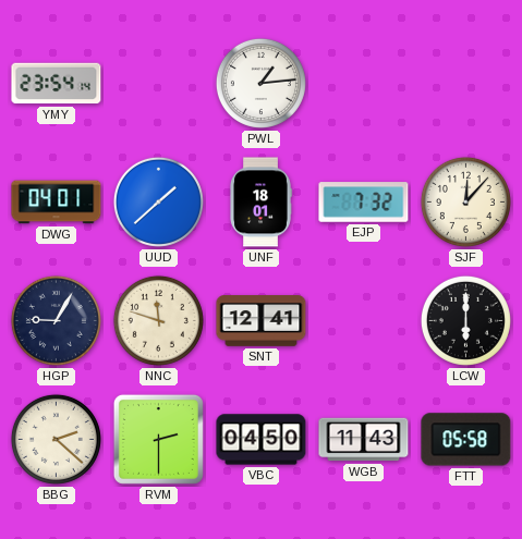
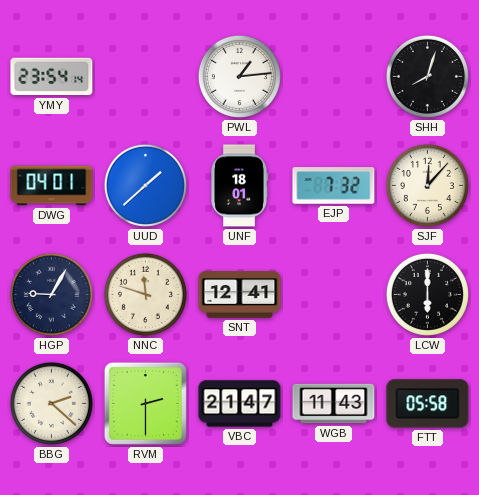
SHH: none -> 8:03 (427, 76)
VBC: 04:50 -> 21:47 (240, 404)
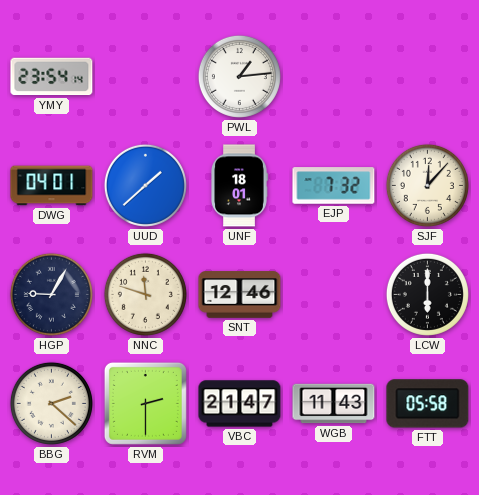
SHH: 8:03 -> none (427, 76)
SNT: 12:41 -> 12:46 (240, 295)
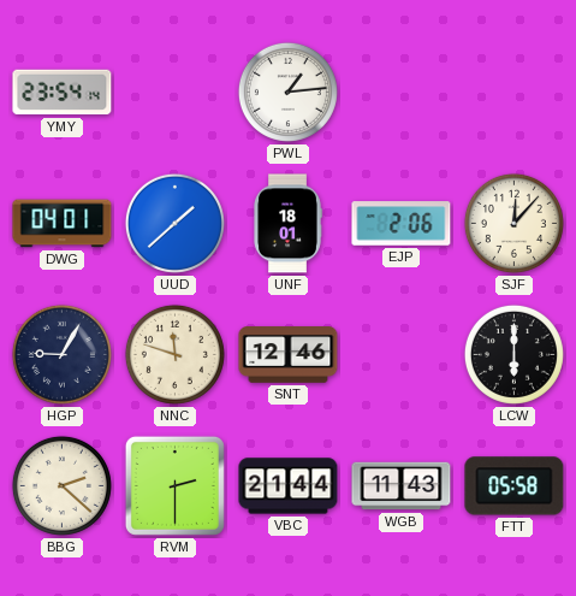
EJP: 7:32 -> 2:06 (402, 224)
VBC: 21:47 -> 21:44 (289, 486)
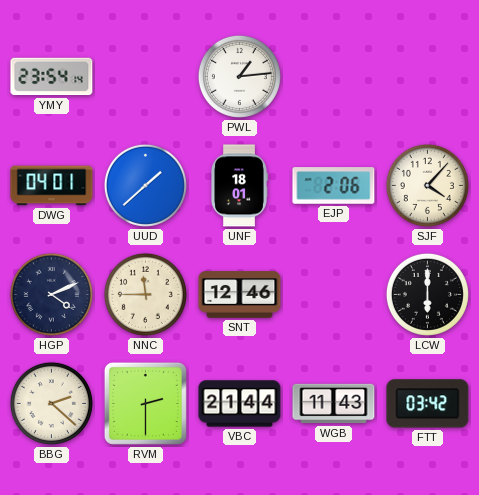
SJF: 12:07 -> 4:07 (427, 185)
HGP: 9:05 -> 4:11 (51, 294)
NNC: 11:48 -> 11:45 (145, 294)
FTT: 05:58 -> 03:42 (428, 404)
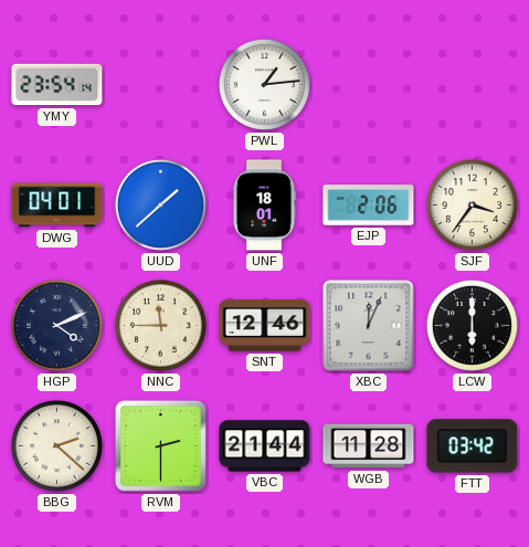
SJF: 4:07 -> 3:36 (472, 204)
XBC: none -> 12:04 (369, 326)
WGB: 11:43 -> 11:28 (369, 446)
